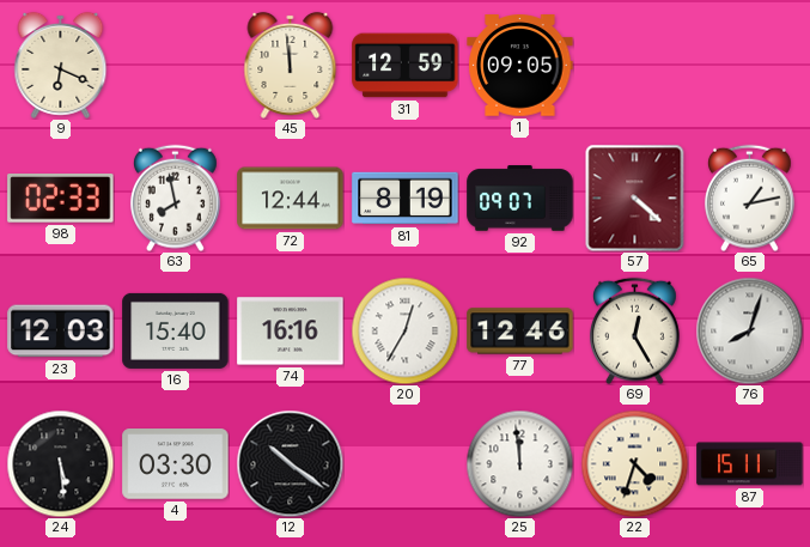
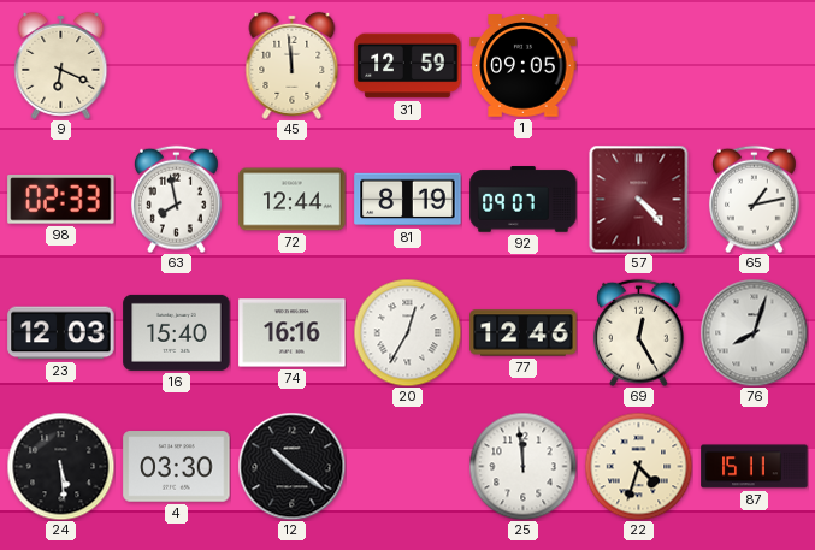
57: 4:22 -> 4:23 (639, 199)
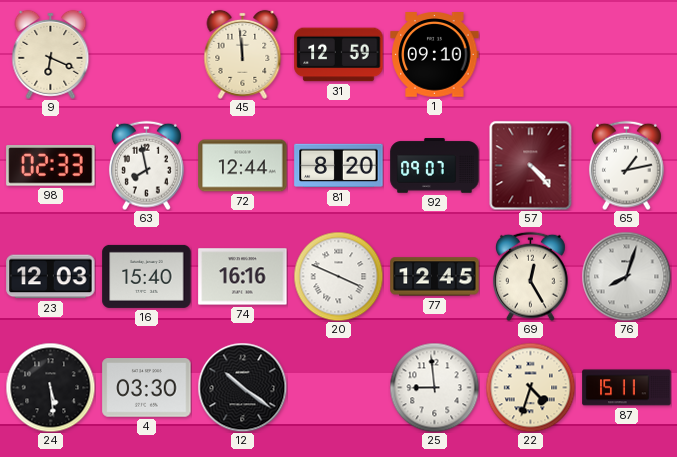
1: 09:05 -> 09:10 (435, 55)
81: 8:19 -> 8:20 (339, 166)
20: 12:35 -> 3:49 (338, 276)
77: 12:46 -> 12:45 (435, 277)
25: 11:59 -> 8:59 (434, 387)
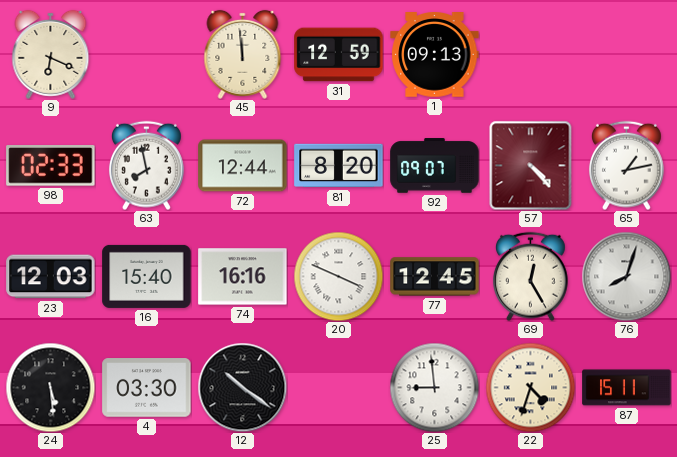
1: 09:10 -> 09:13 (435, 55)
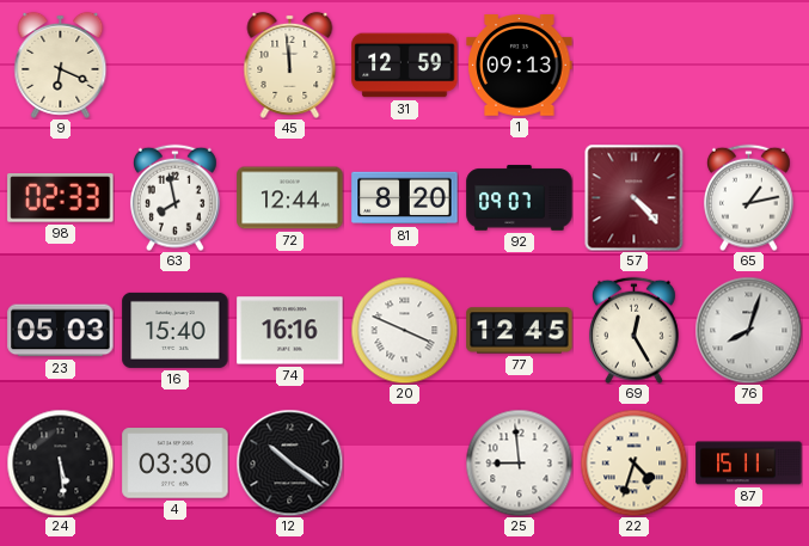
23: 12:03 -> 05:03 (61, 331)
